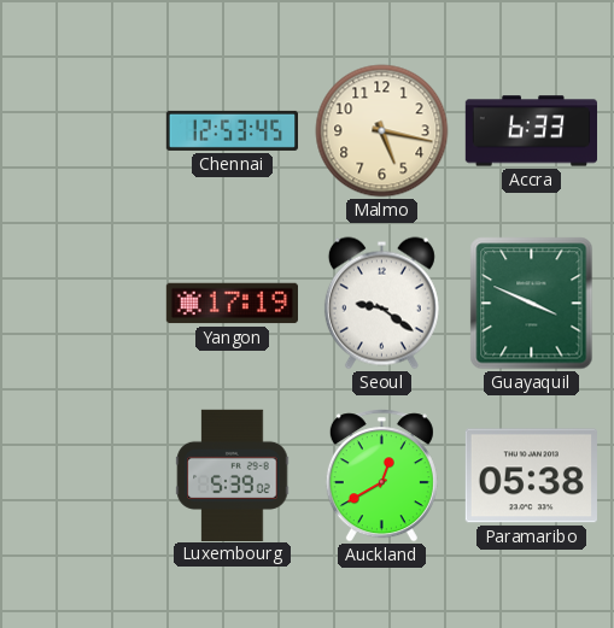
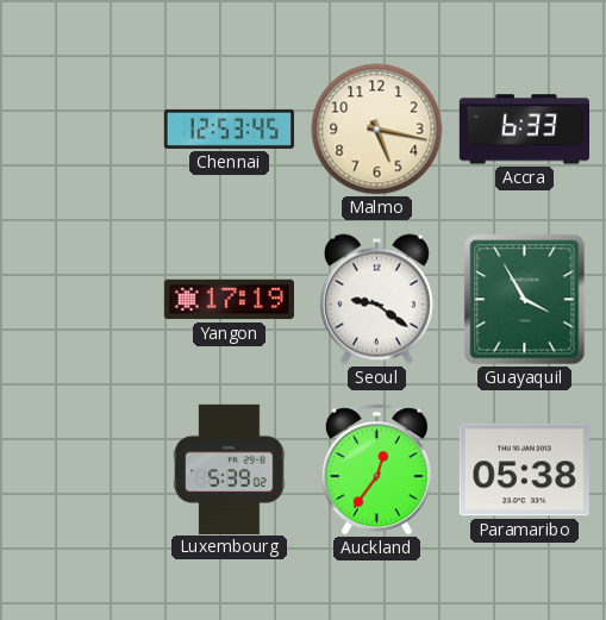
Guayaquil: 3:49 -> 3:55 (525, 300)
Auckland: 12:40 -> 12:36 (376, 470)
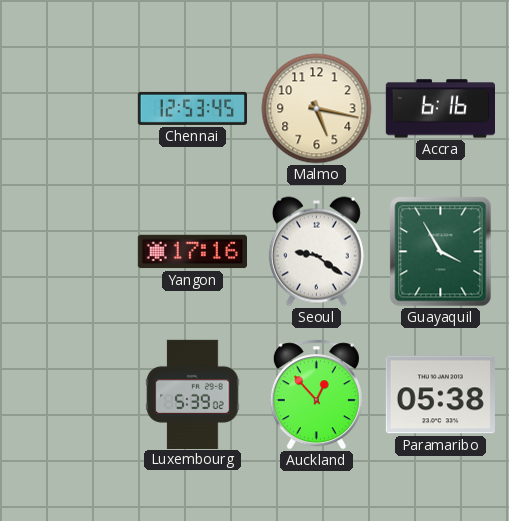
Accra: 6:33 -> 6:16 (440, 109)
Yangon: 17:19 -> 17:16 (192, 252)
Auckland: 12:36 -> 12:53 (316, 395)
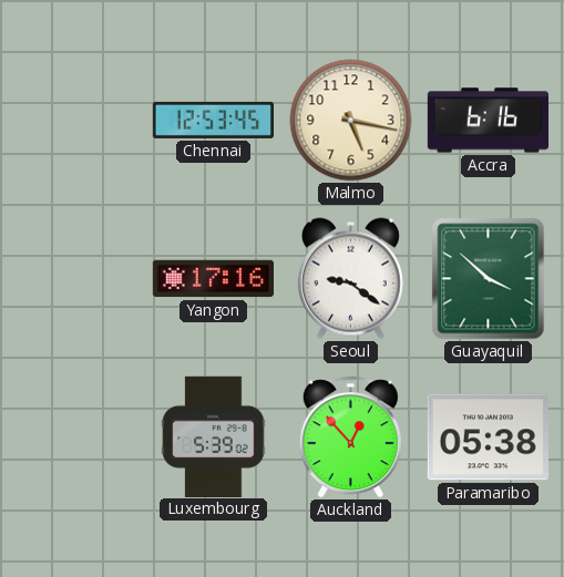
Guayaquil: 3:55 -> 3:52 (489, 279)
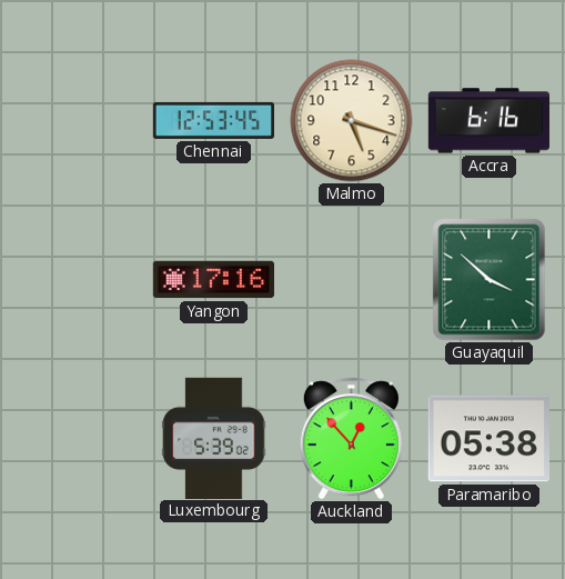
Malmo: 5:17 -> 5:18 (352, 121)
Seoul: 9:21 -> none (350, 279)
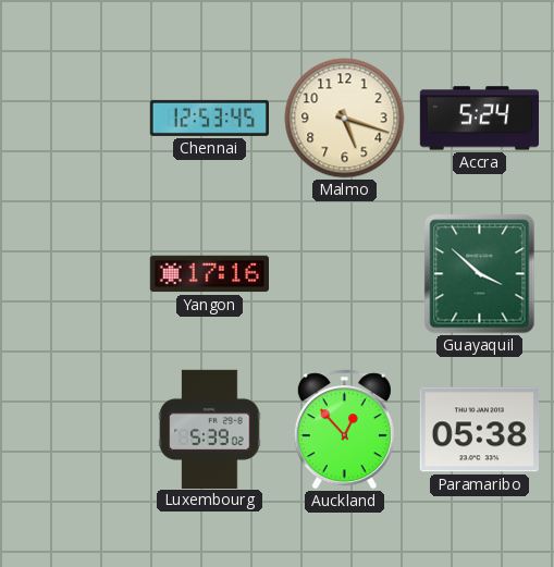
Accra: 6:16 -> 5:24 (479, 119)
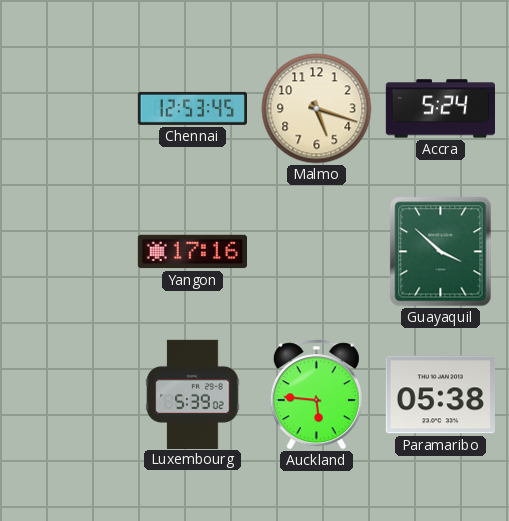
Auckland: 12:53 -> 5:46 (316, 395)
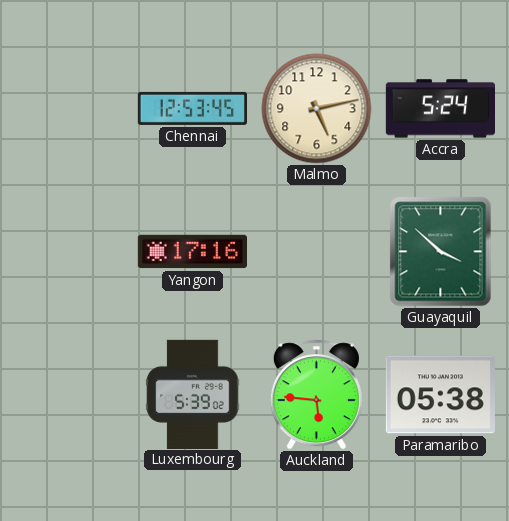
Malmo: 5:18 -> 5:13 (317, 109)
